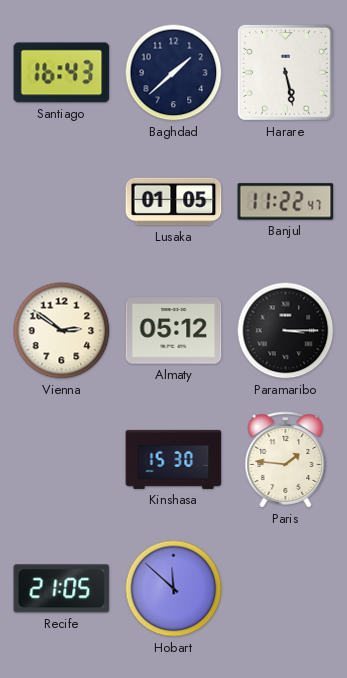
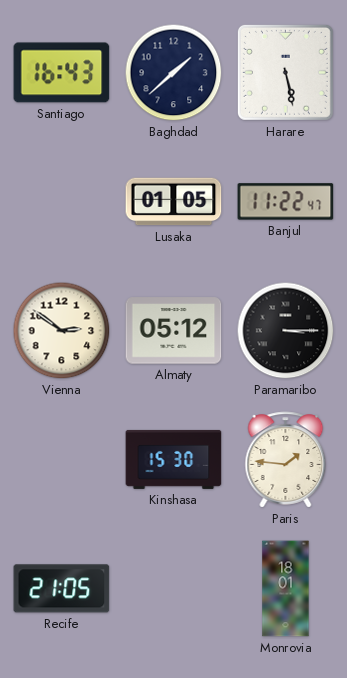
Hobart: 11:52 -> none (174, 589)
Monrovia: none -> 18:01 (286, 589)
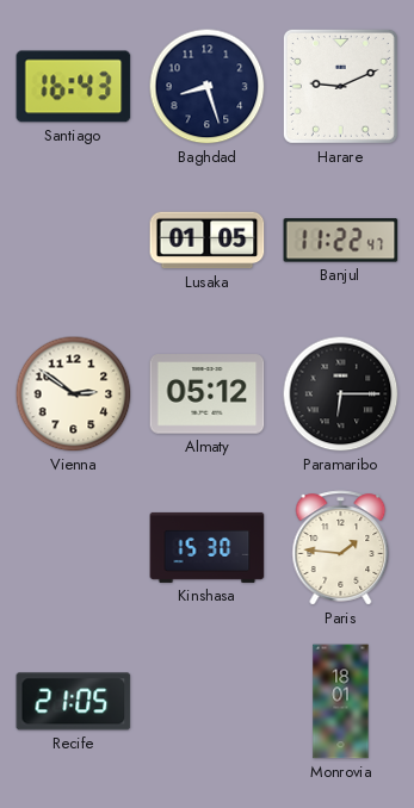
Baghdad: 1:38 -> 8:27 (208, 87)
Harare: 5:28 -> 9:11 (340, 86)
Paramaribo: 3:15 -> 6:15 (341, 394)
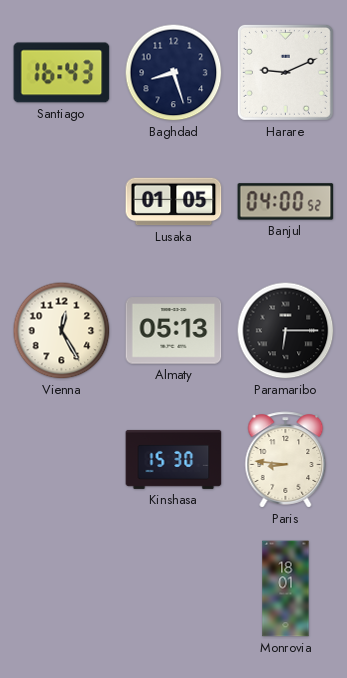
Banjul: 11:22 -> 04:00 (286, 202)
Vienna: 2:51 -> 12:25 (62, 331)
Almaty: 05:12 -> 05:13 (174, 331)
Paris: 1:46 -> 8:46 (286, 460)
Recife: 21:05 -> none (74, 702)
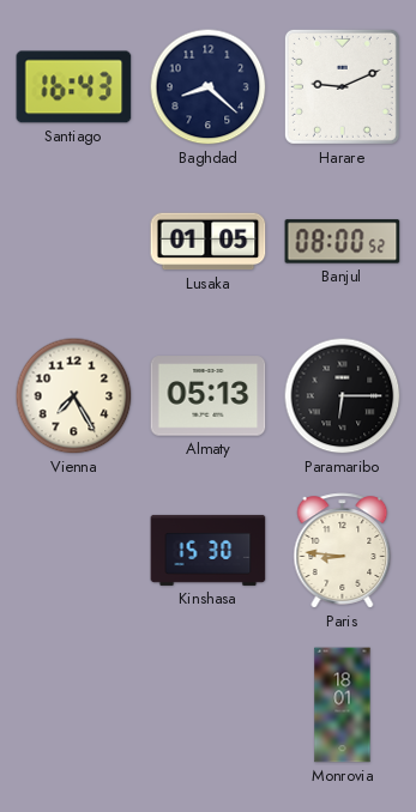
Baghdad: 8:27 -> 8:22 (209, 87)
Banjul: 04:00 -> 08:00 (343, 242)
Vienna: 12:25 -> 7:25 (74, 396)
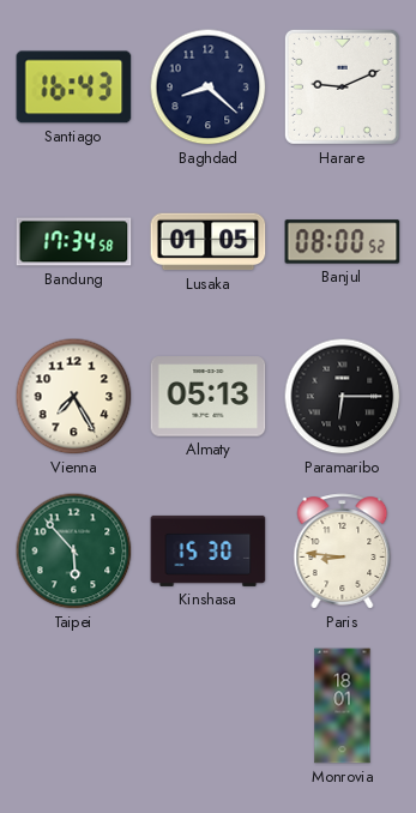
Bandung: none -> 17:34 (74, 242)
Taipei: none -> 5:53 (74, 552)
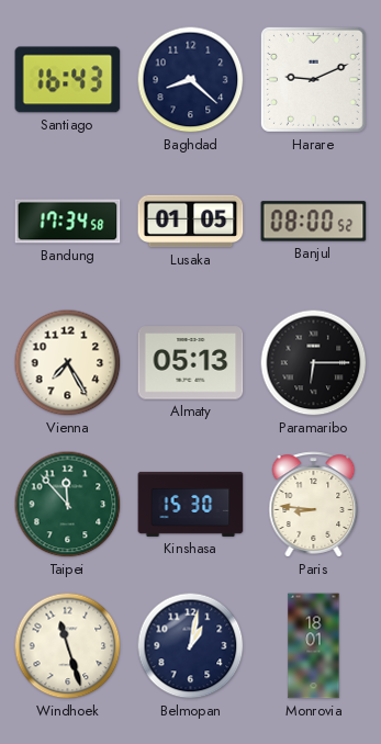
Taipei: 5:53 -> 11:53 (68, 505)
Windhoek: none -> 11:27 (68, 646)
Belmopan: none -> 1:02 (191, 646)
